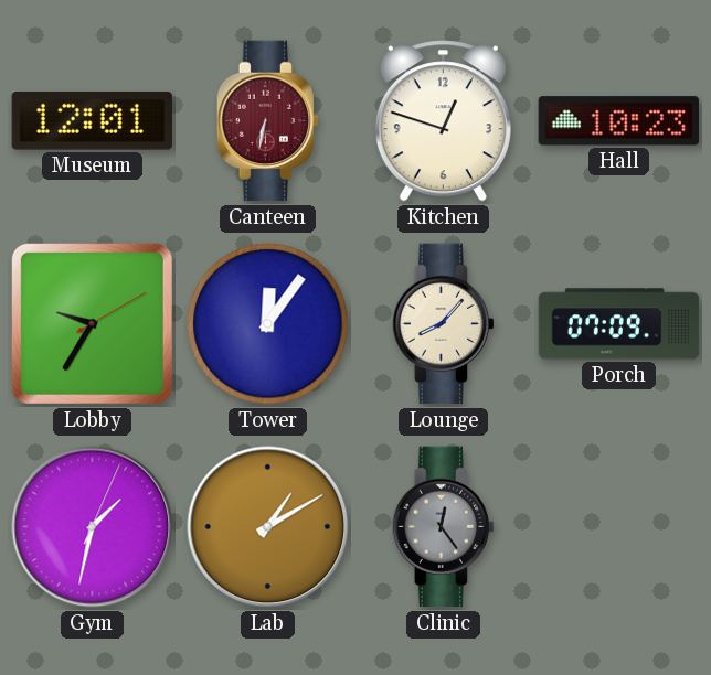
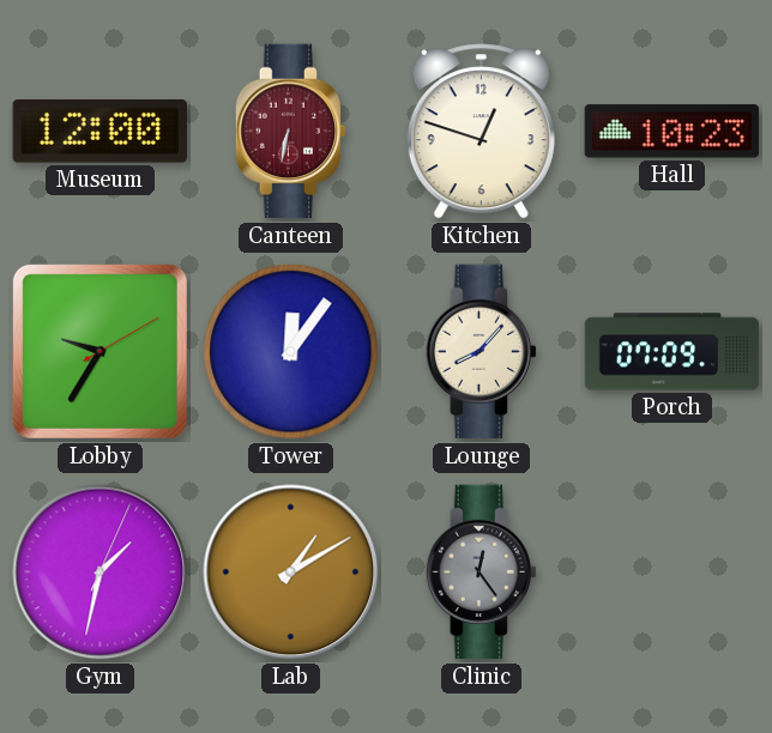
Museum: 12:01 -> 12:00 (99, 132)
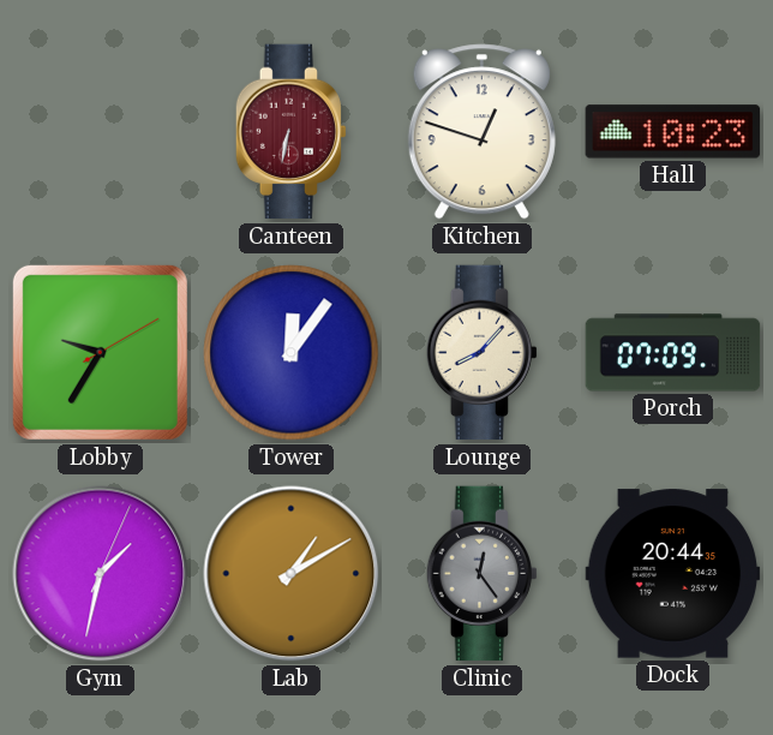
Museum: 12:00 -> none (99, 132)
Dock: none -> 20:44 (673, 574)
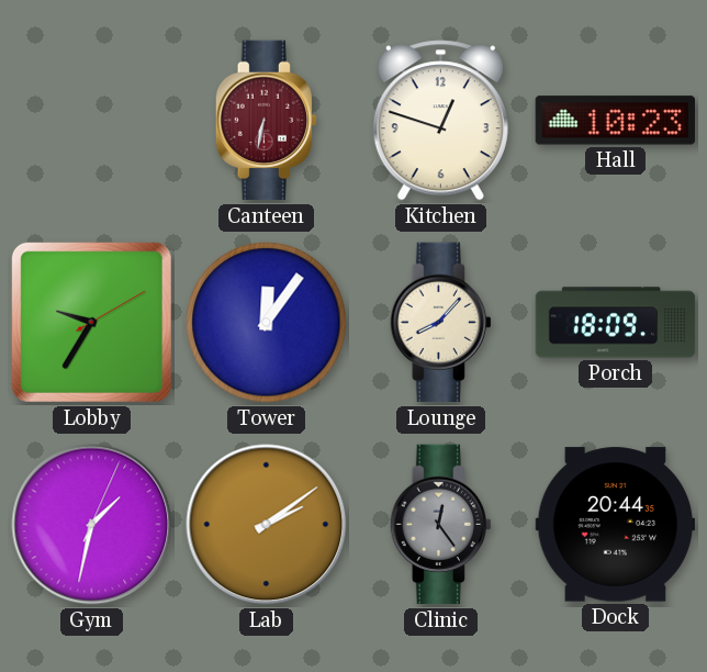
Porch: 07:09 -> 18:09 (616, 323)
Lab: 1:10 -> 2:09 (267, 525)
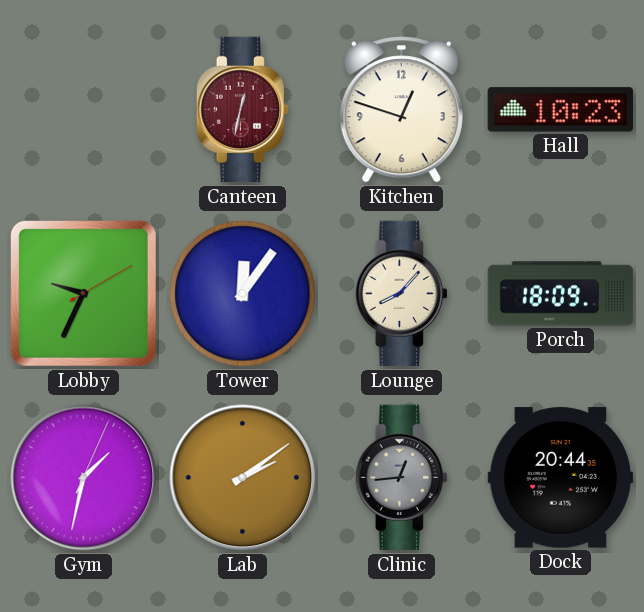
Canteen: 6:32 -> 12:32 (242, 110)
Lobby: 9:35 -> 9:34 (83, 293)
Clinic: 12:24 -> 12:44 (401, 478)
